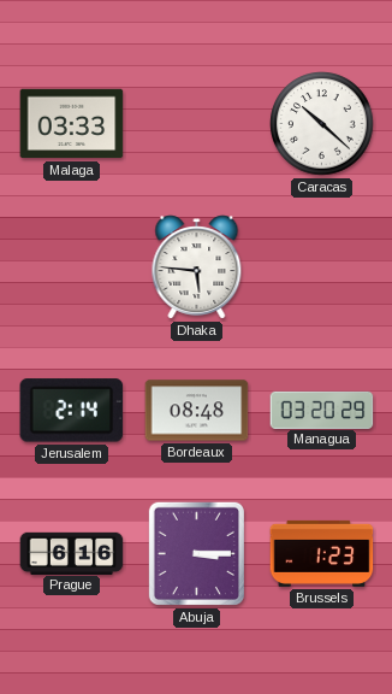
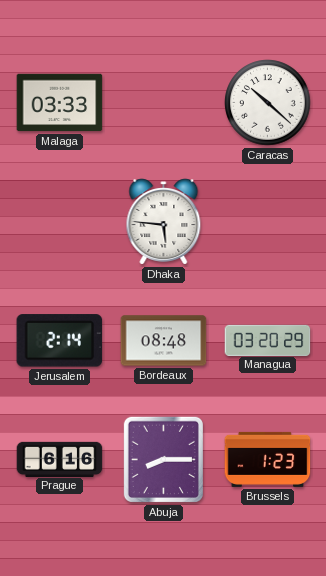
Abuja: 3:15 -> 8:15 (163, 459)
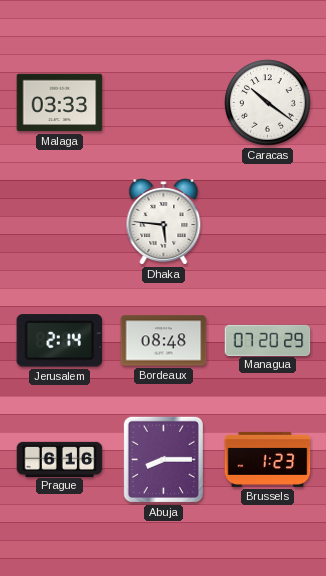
Caracas: 10:22 -> 10:21 (268, 103)
Managua: 03:20 -> 07:20 (268, 340)
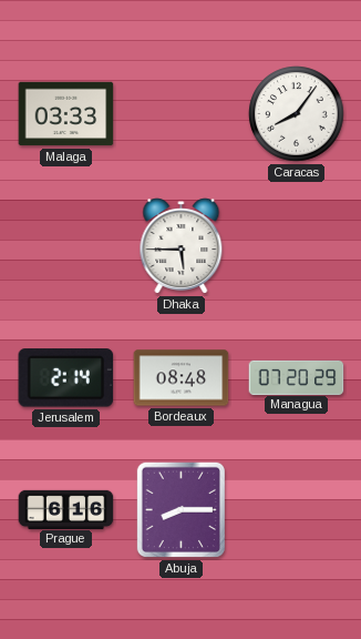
Caracas: 10:21 -> 8:06 (297, 114)
Dhaka: 5:46 -> 5:45 (182, 246)
Brussels: 1:23 -> none (268, 459)
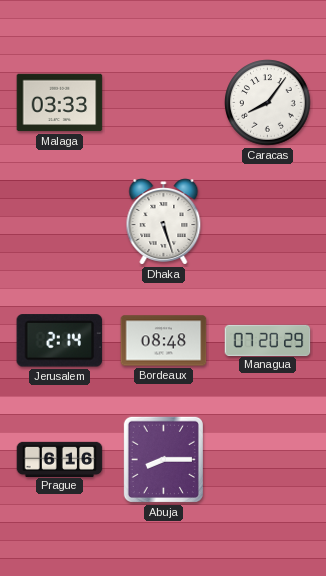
Dhaka: 5:45 -> 5:27 (164, 222)
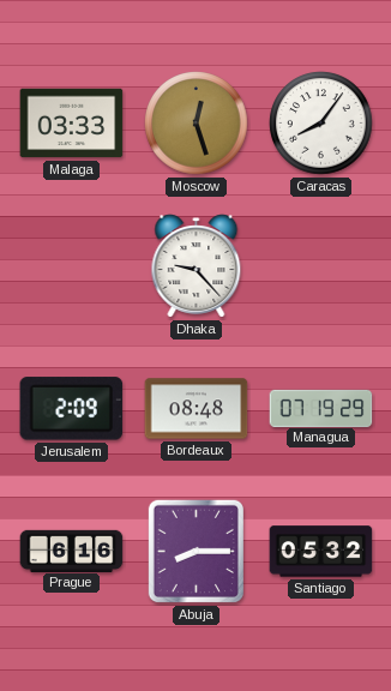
Moscow: none -> 12:27 (197, 124)
Dhaka: 5:27 -> 9:23 (197, 266)
Jerusalem: 2:14 -> 2:09 (72, 409)
Managua: 07:20 -> 07:19 (321, 408)
Santiago: none -> 05:32 (321, 552)
